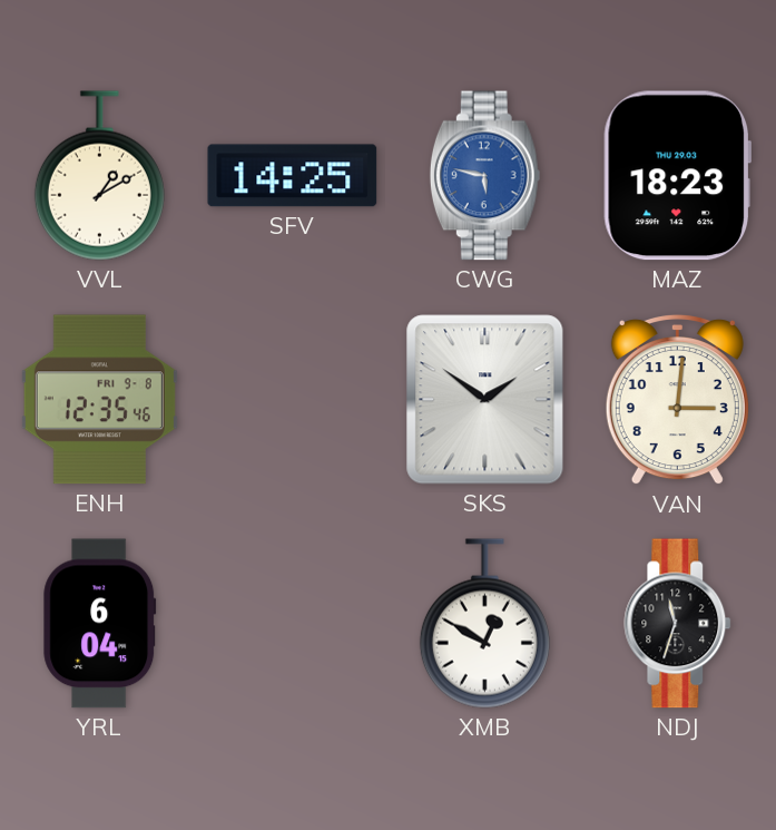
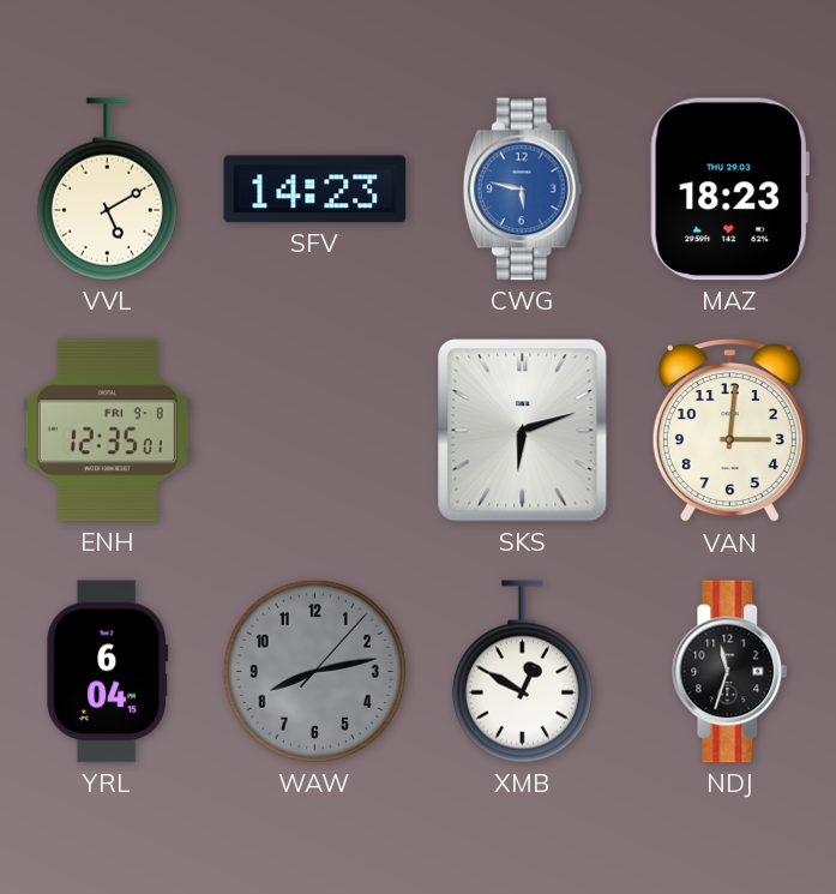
VVL: 1:10 -> 5:10 (107, 190)
SFV: 14:25 -> 14:23 (315, 190)
ENH: 12:35:46 -> 12:35:01 (107, 431)
SKS: 1:51 -> 6:12 (523, 431)
WAW: none -> 8:13 (314, 671)
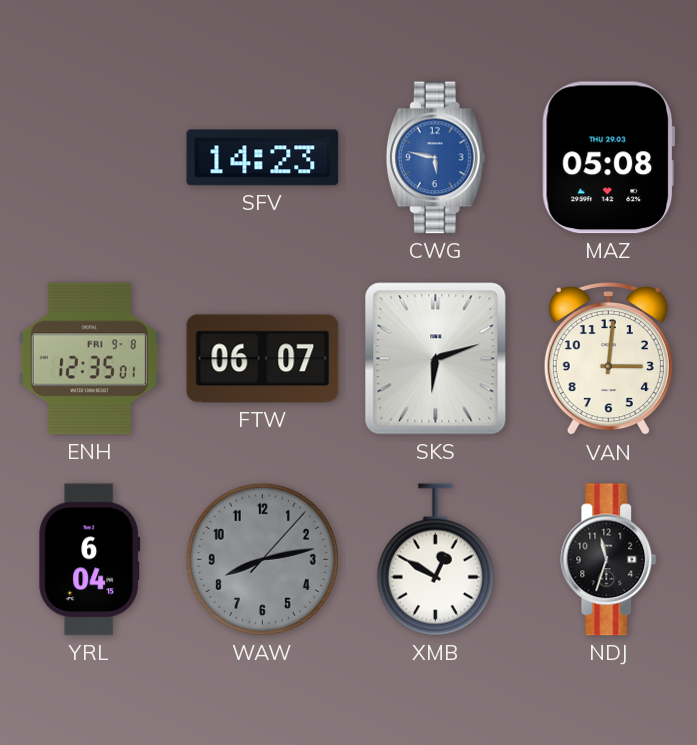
VVL: 5:10 -> none (107, 190)
MAZ: 18:23 -> 05:08 (608, 158)
FTW: none -> 06:07 (263, 359)
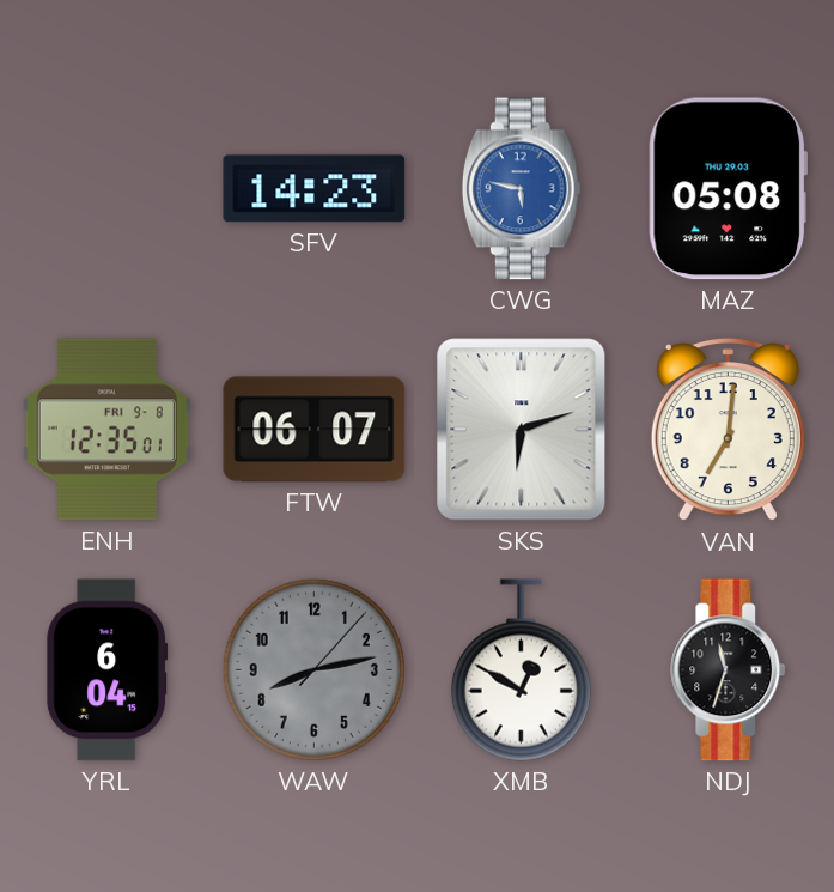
VAN: 3:01 -> 7:01 (728, 430)
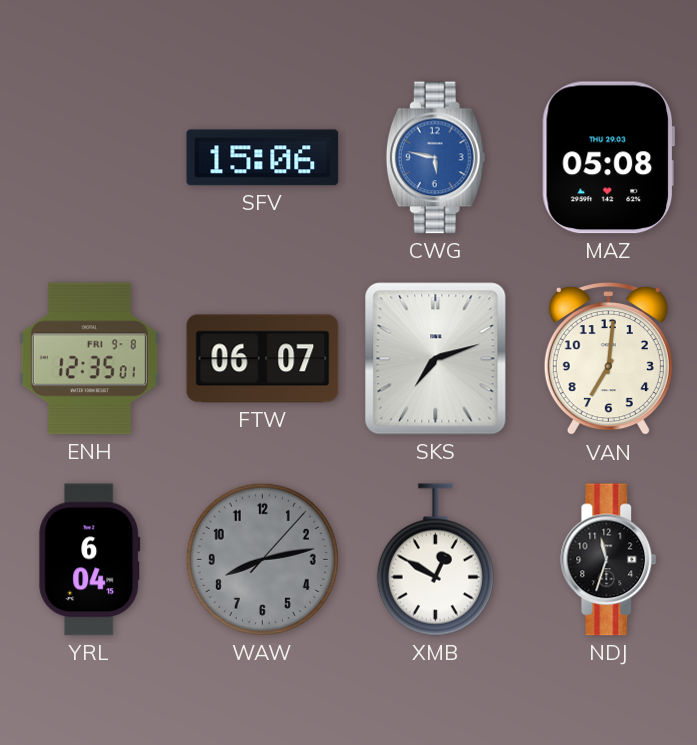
SFV: 14:23 -> 15:06 (263, 158)
SKS: 6:12 -> 7:12 (436, 359)
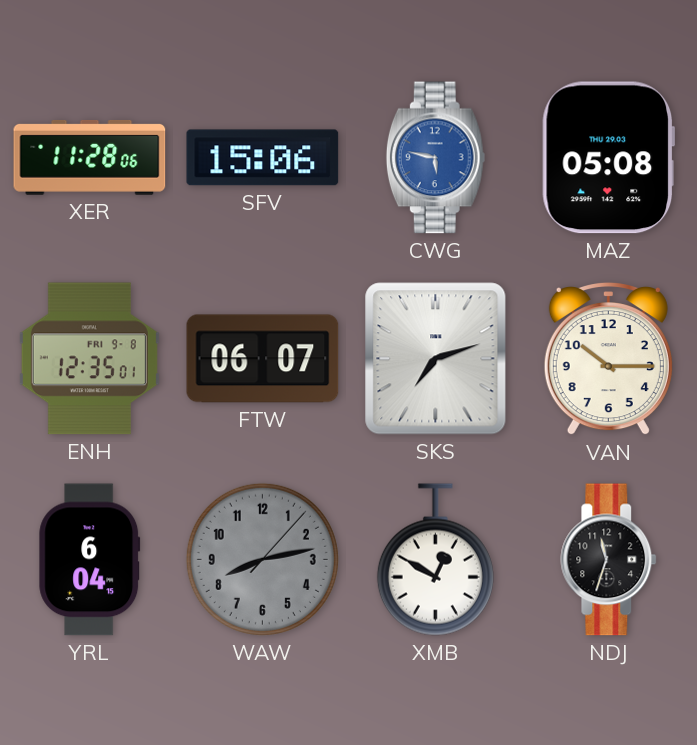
XER: none -> 11:28 (90, 157)
VAN: 7:01 -> 10:15 (608, 359)
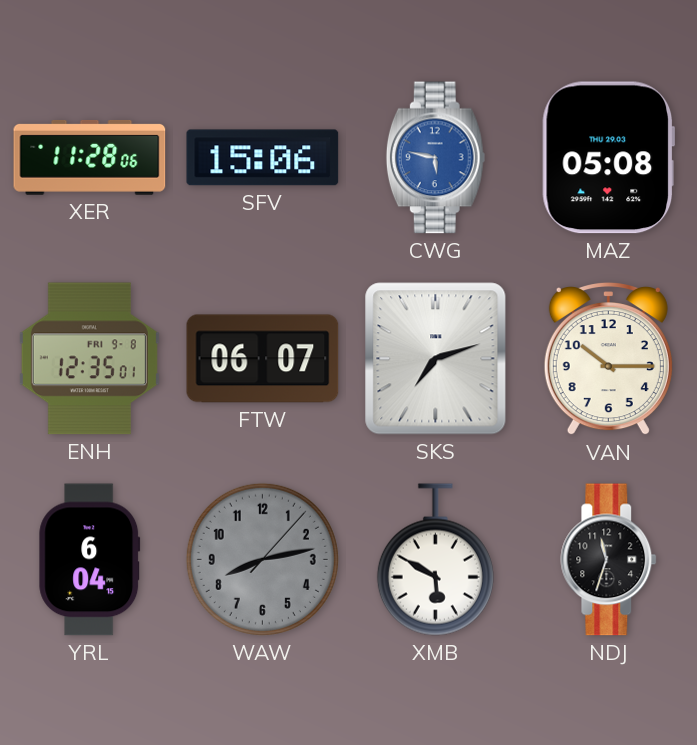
XMB: 12:50 -> 5:50 (435, 560)
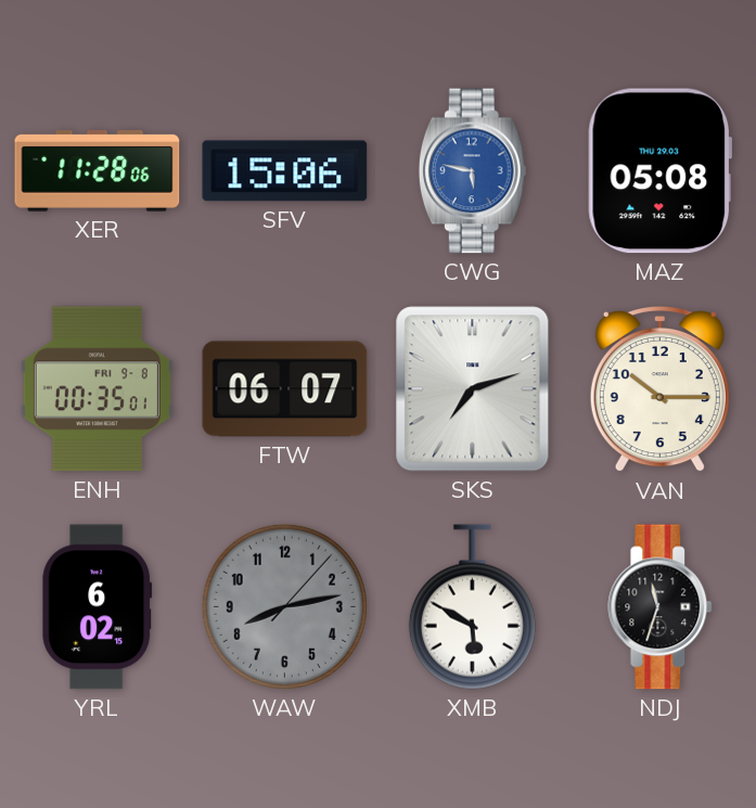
ENH: 12:35 -> 00:35 (97, 389)
YRL: 6:04 -> 6:02 (98, 607)
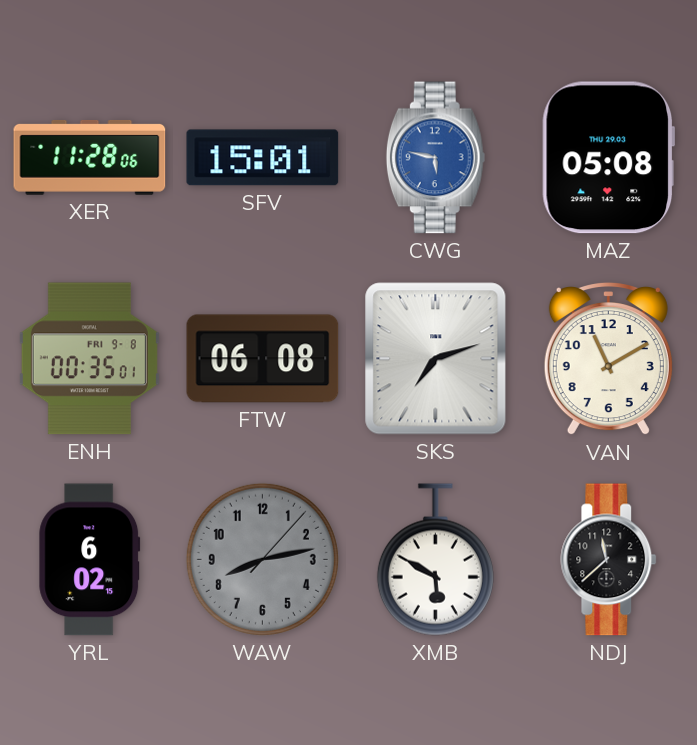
SFV: 15:06 -> 15:01 (263, 158)
FTW: 06:07 -> 06:08 (263, 359)
VAN: 10:15 -> 11:10 (608, 359)
NDJ: 11:33 -> 11:38 (609, 560)
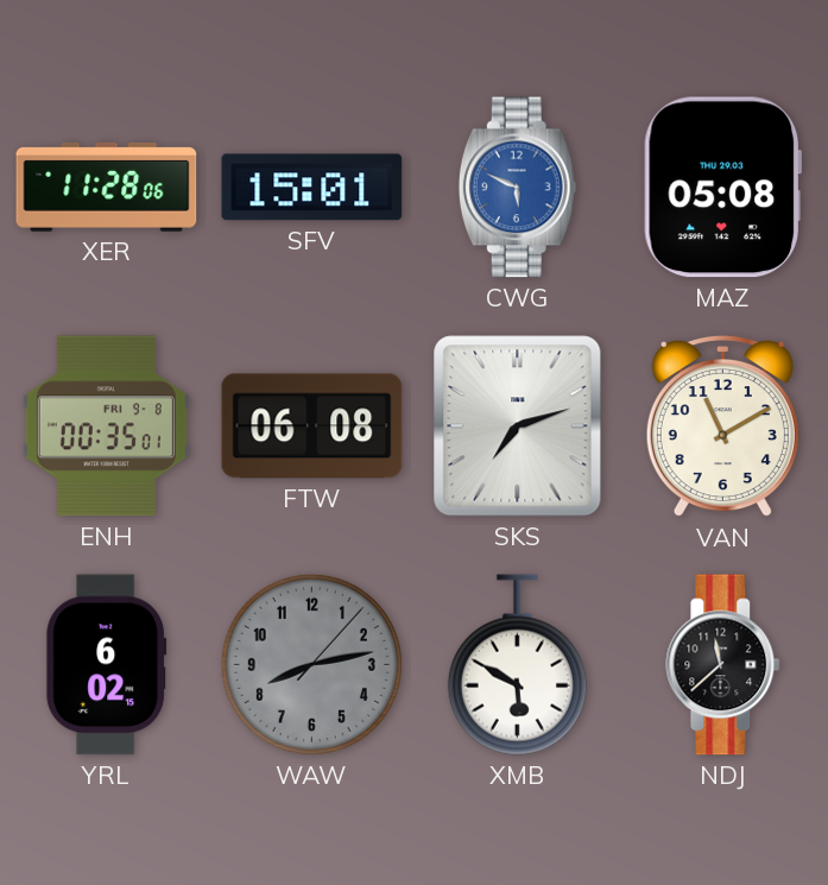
CWG: 5:47 -> 5:49 (517, 188)
